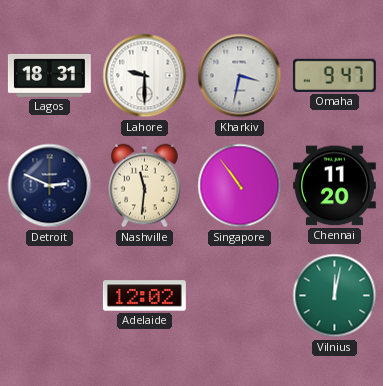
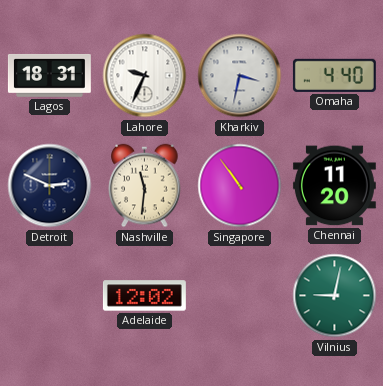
Lahore: 9:30 -> 9:34 (145, 76)
Omaha: 9:47 -> 4:40 (334, 75)
Vilnius: 12:02 -> 9:02 (335, 296)
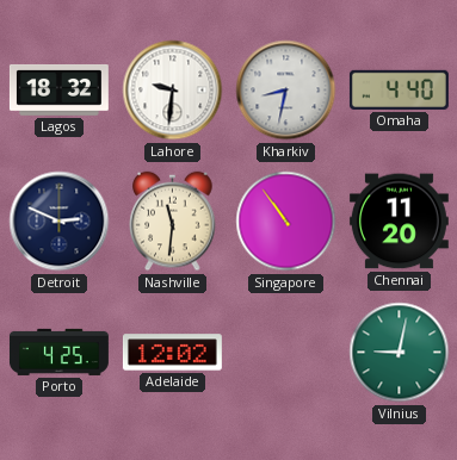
Lagos: 18:31 -> 18:32 (58, 89)
Lahore: 9:34 -> 9:31 (173, 91)
Kharkiv: 3:32 -> 8:32 (286, 91)
Porto: none -> 4:25 (58, 352)
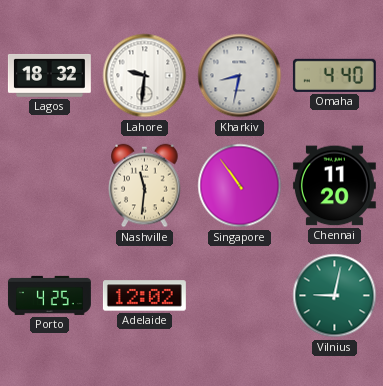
Detroit: 2:49 -> none (60, 222)
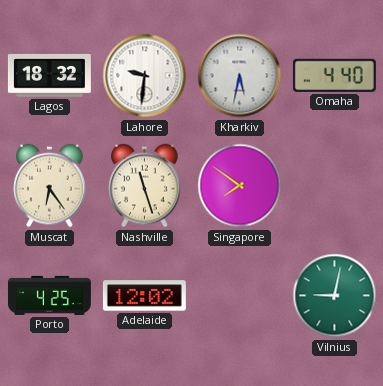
Kharkiv: 8:32 -> 5:32 (240, 76)
Muscat: none -> 6:24 (50, 186)
Nashville: 11:31 -> 11:27 (145, 186)
Singapore: 10:54 -> 7:51 (240, 186)
Chennai: 11:20 -> none (334, 186)
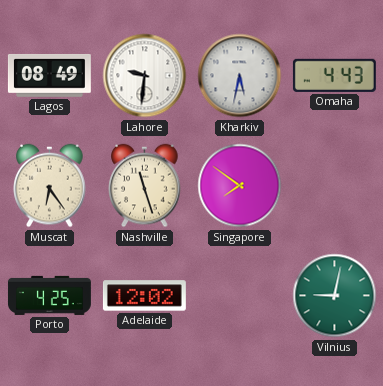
Lagos: 18:32 -> 08:49 (49, 75)
Omaha: 4:40 -> 4:43 (334, 75)
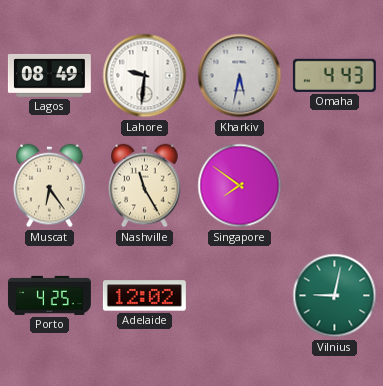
Nashville: 11:27 -> 11:25 (145, 186)
